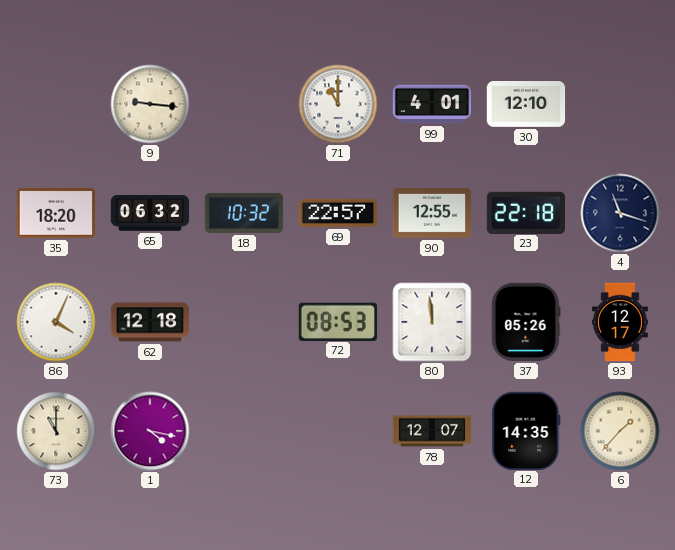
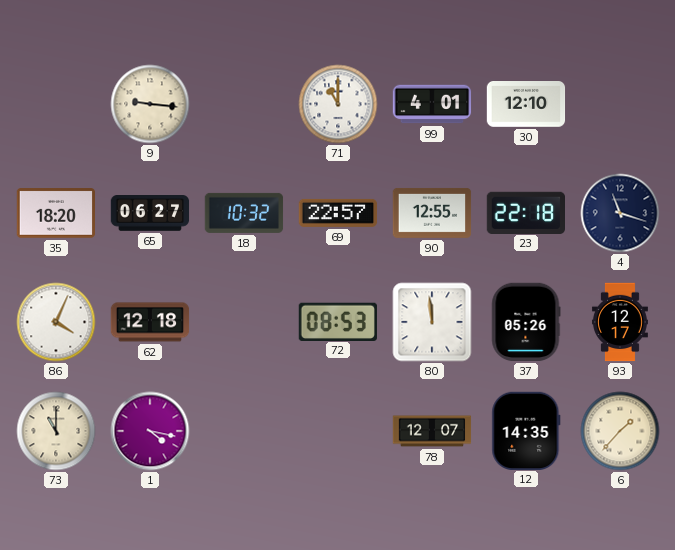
65: 06:32 -> 06:27 (150, 213)
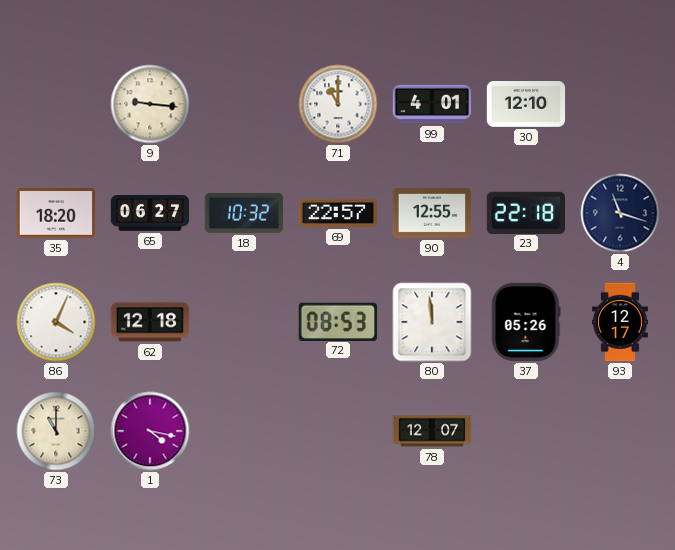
12: 14:35 -> none (526, 430)
6: 1:37 -> none (620, 431)
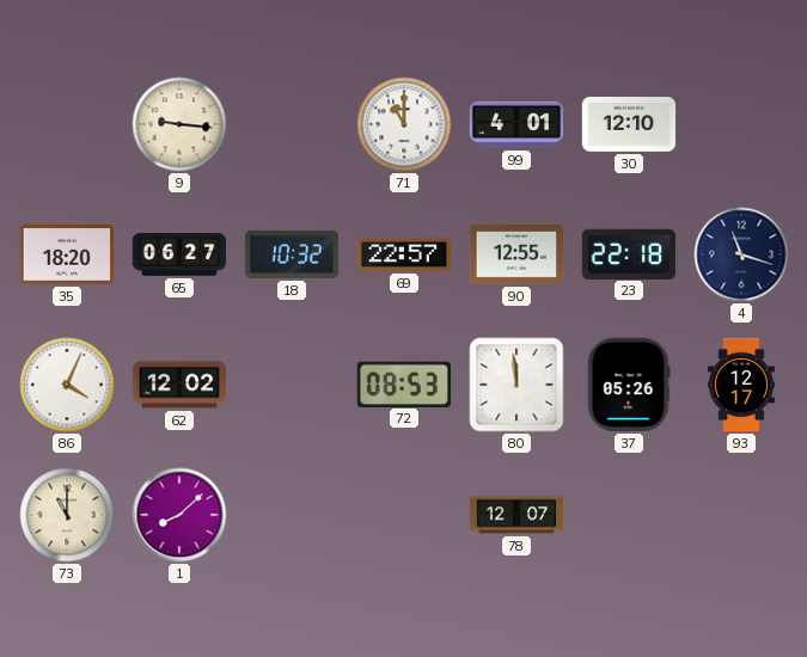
62: 12:18 -> 12:02 (179, 385)
1: 4:17 -> 8:08 (179, 515)
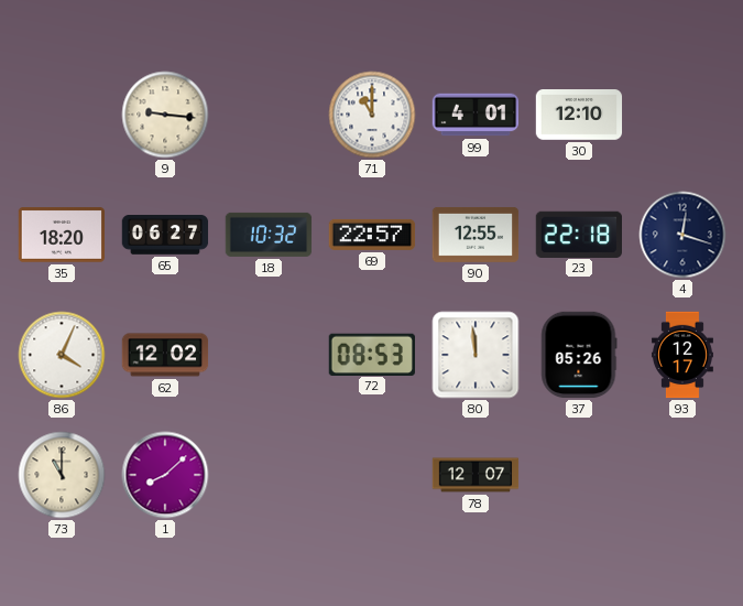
4: 11:18 -> 12:18 (682, 235)
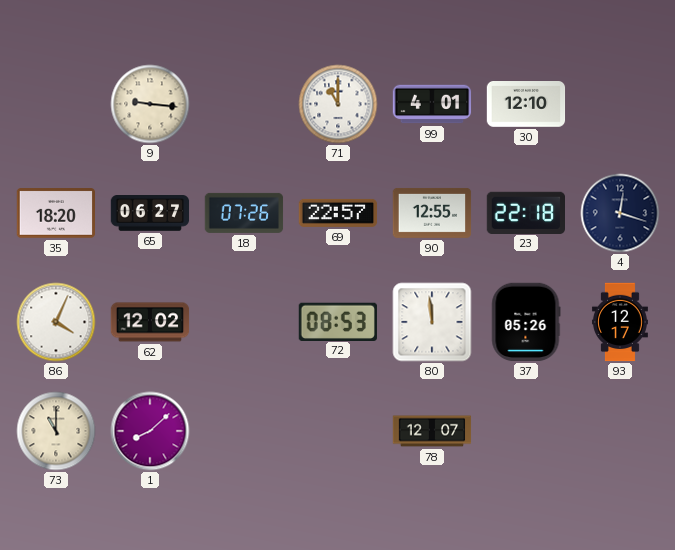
18: 10:32 -> 07:26 (244, 213)
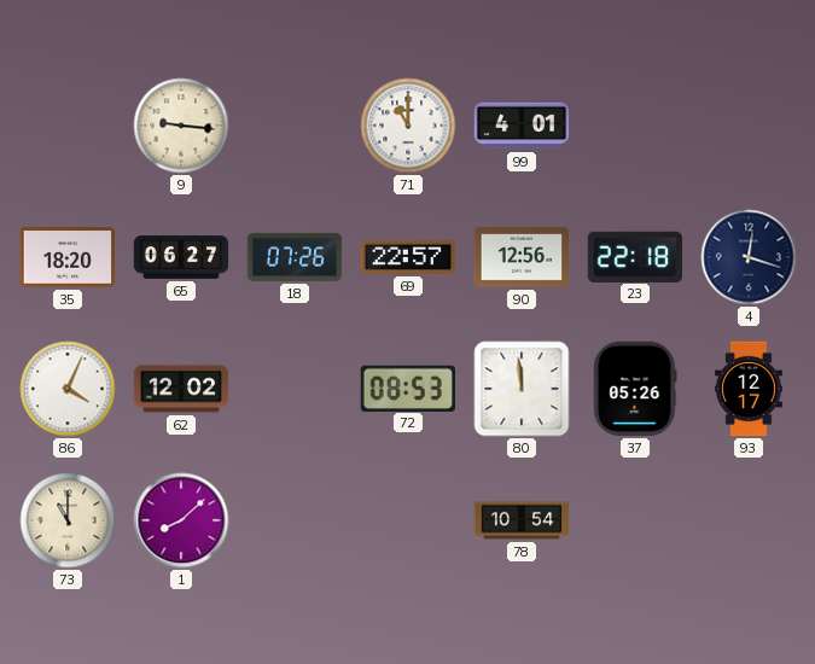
30: 12:10 -> none (526, 104)
90: 12:55 -> 12:56 (522, 257)
78: 12:07 -> 10:54 (522, 520)
